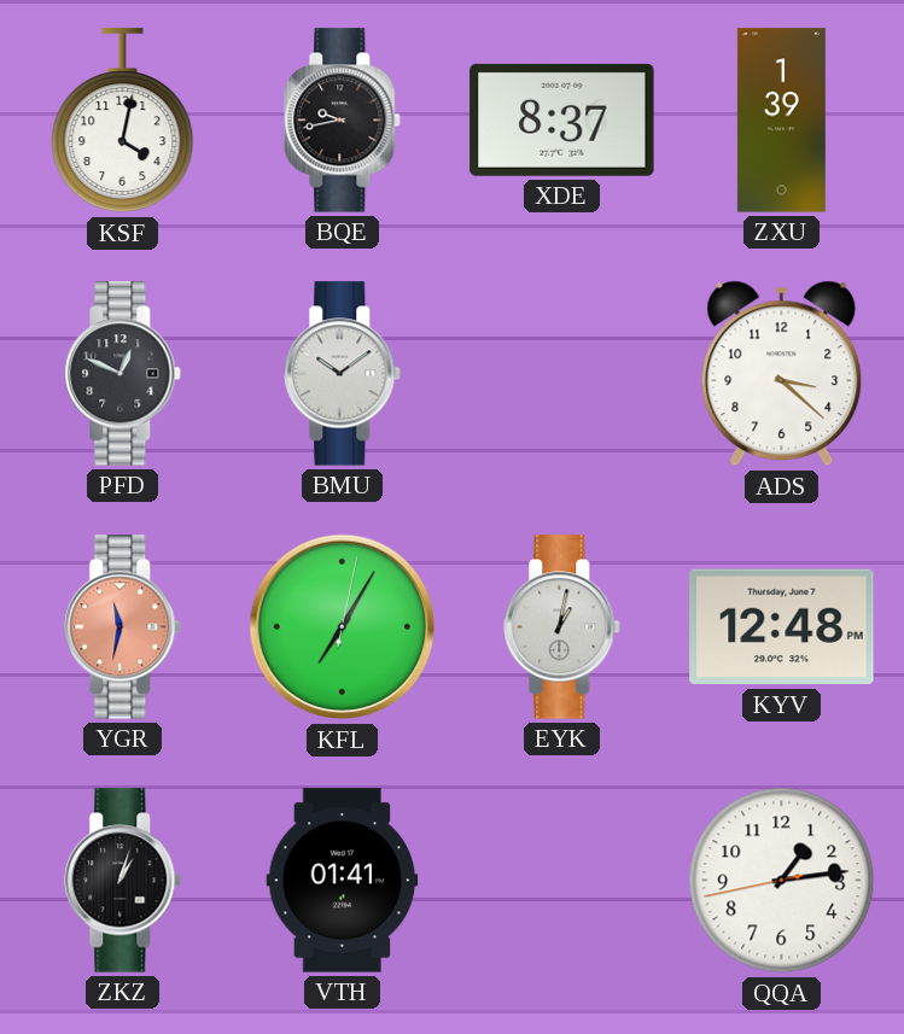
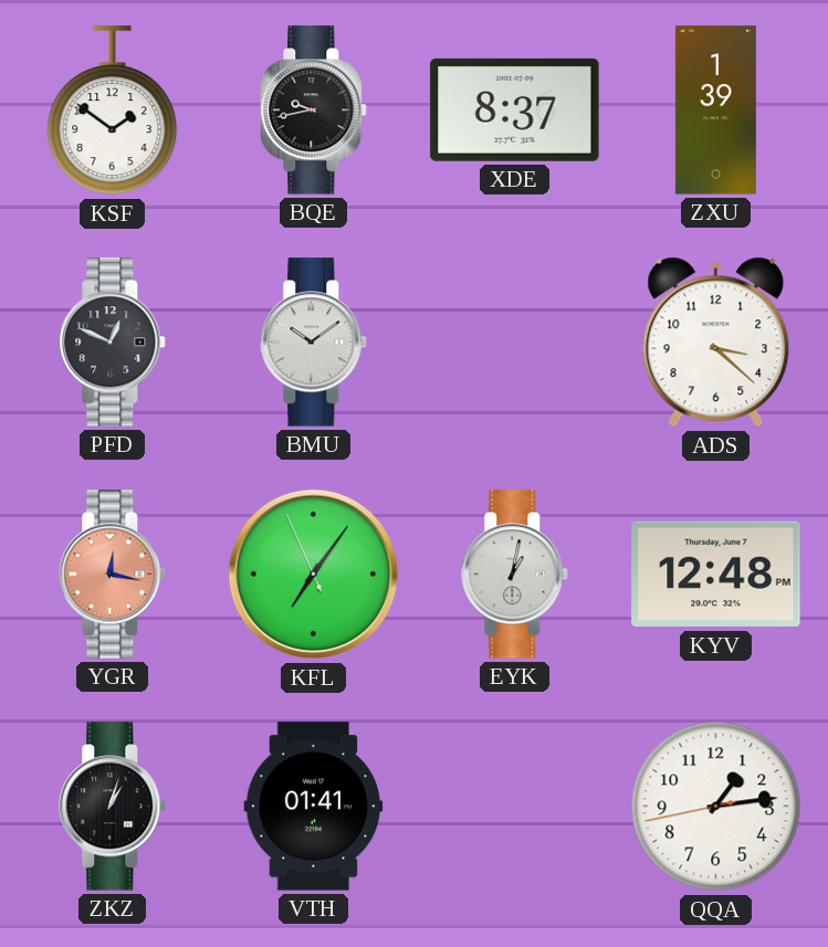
KSF: 4:02 -> 1:51 (113, 111)
YGR: 11:32 -> 12:17 (113, 575)
KFL: 7:05:02 -> 7:05:56 (314, 575)
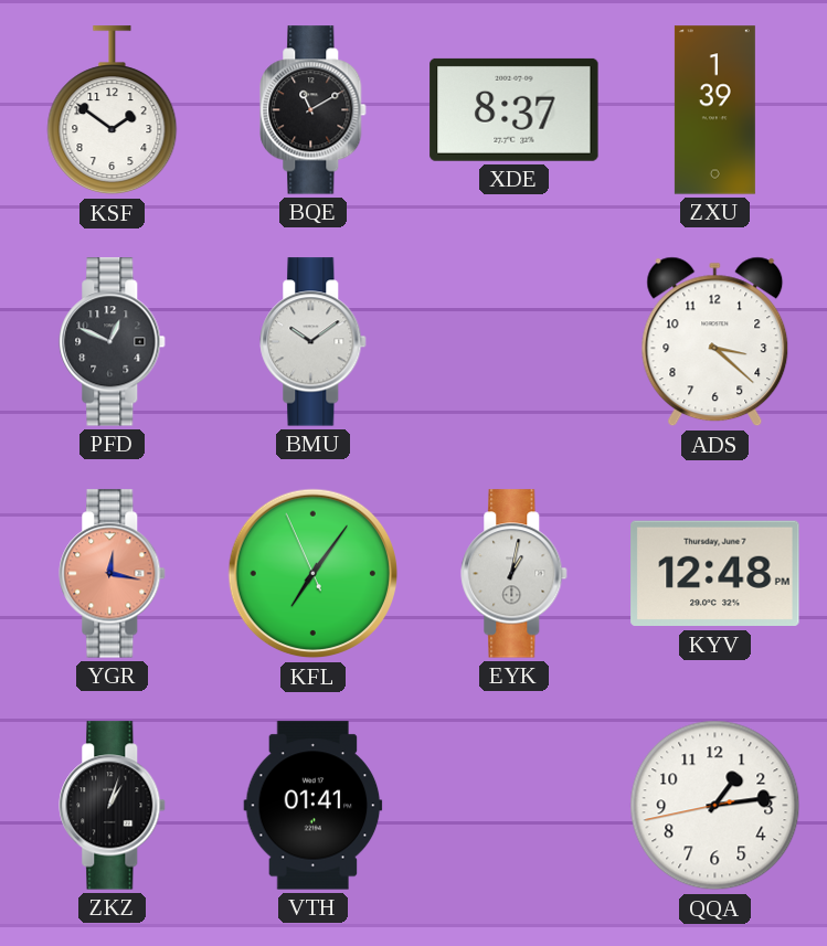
BQE: 9:43 -> 11:10 (314, 110)
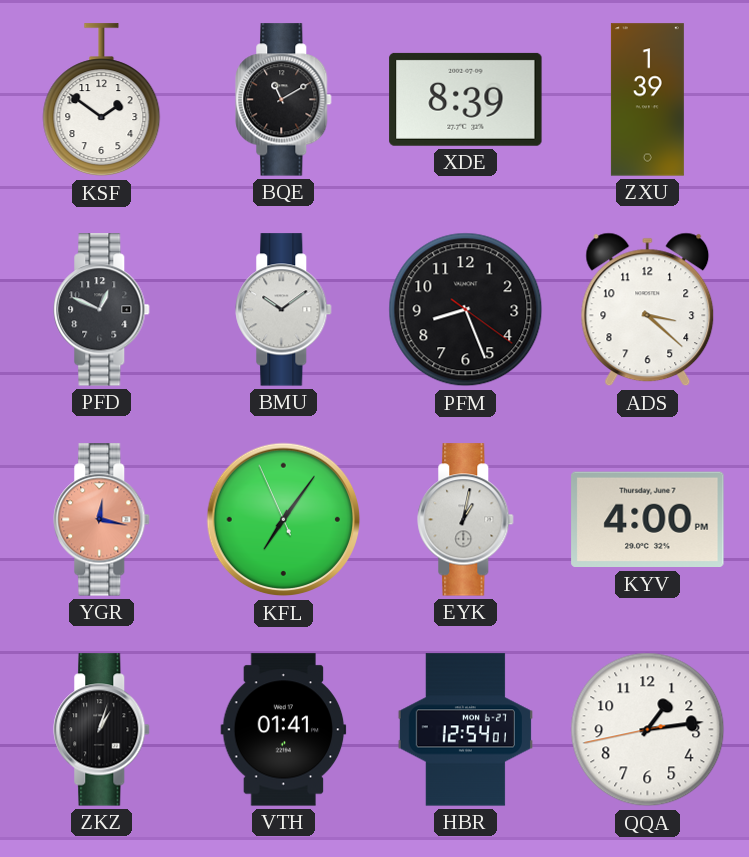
XDE: 8:37 -> 8:39 (466, 99)
PFM: none -> 8:26 (466, 310)
KYV: 12:48 -> 4:00 (648, 520)
HBR: none -> 12:54 (465, 730)
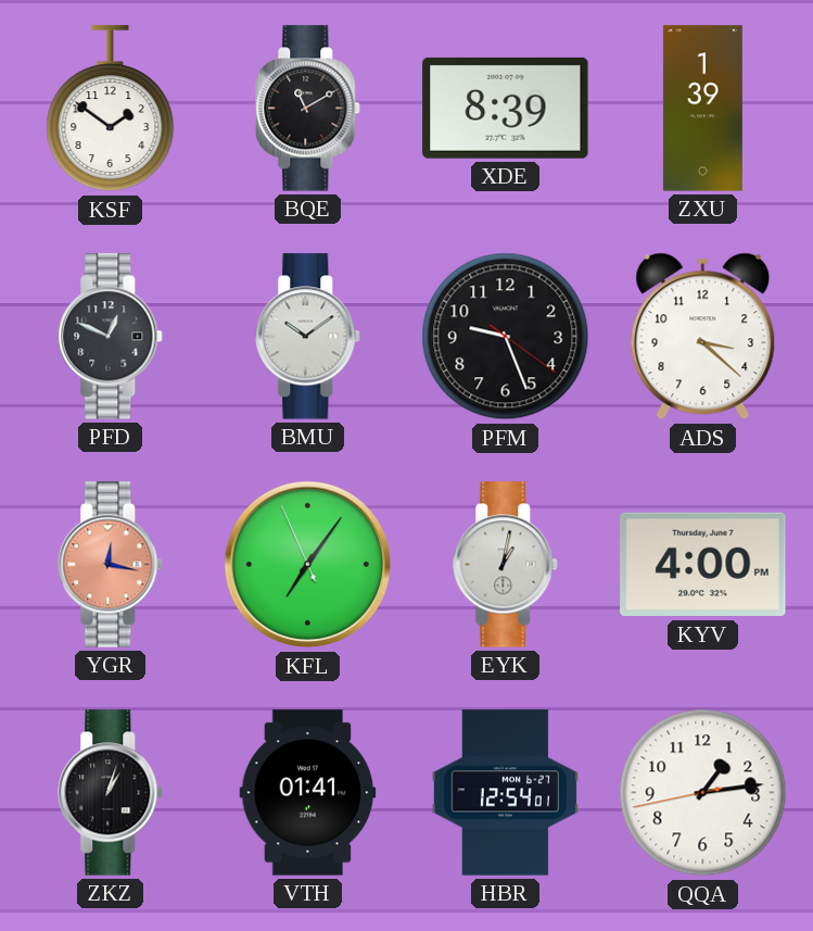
PFM: 8:26 -> 9:26 (506, 337)
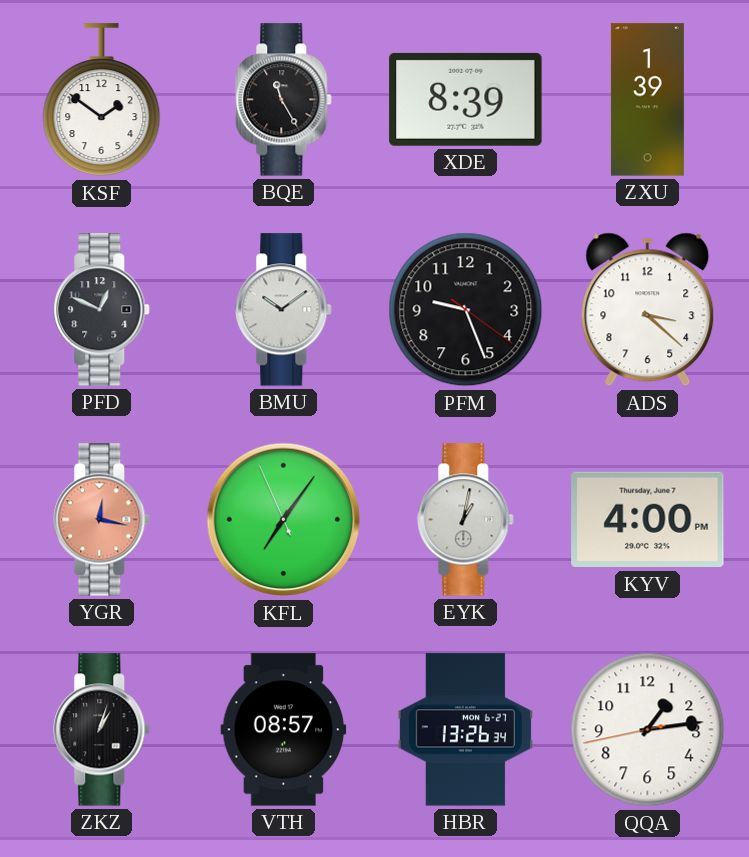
BQE: 11:10 -> 11:25 (284, 100)
VTH: 01:41 -> 08:57 (284, 730)
HBR: 12:54 -> 13:26 (465, 730)
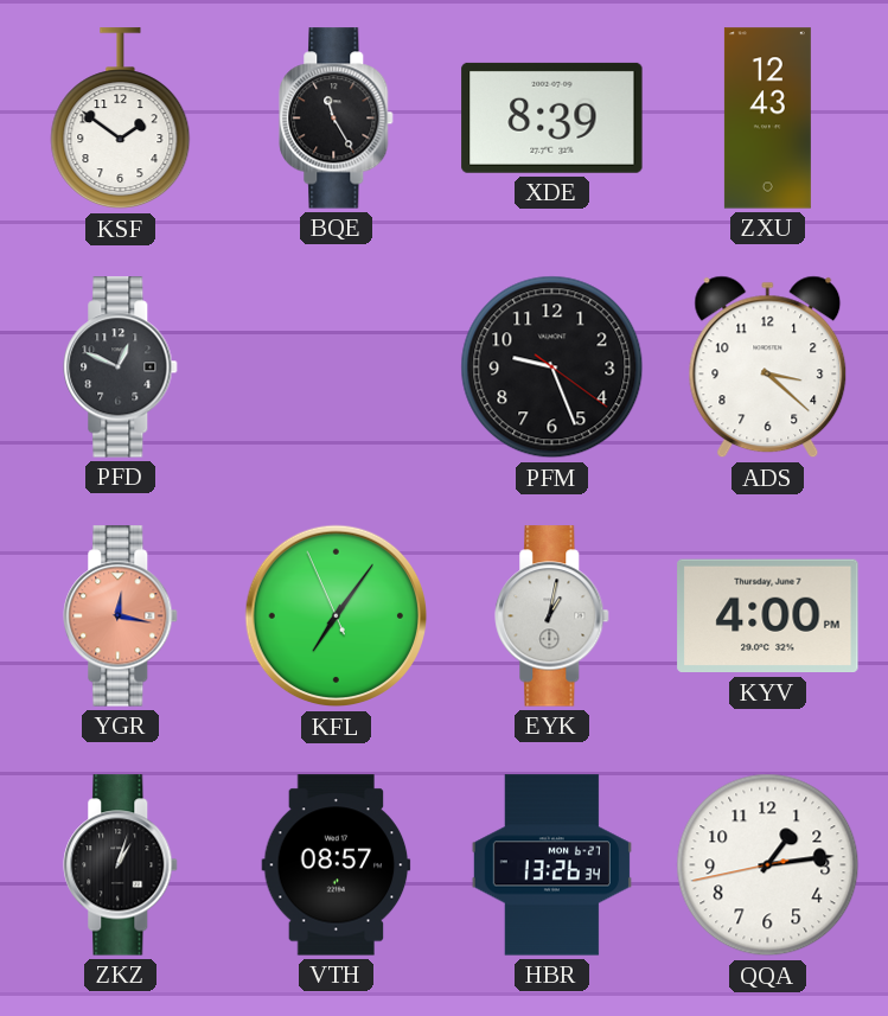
ZXU: 1:39 -> 12:43 (767, 119)
BMU: 10:09 -> none (284, 310)
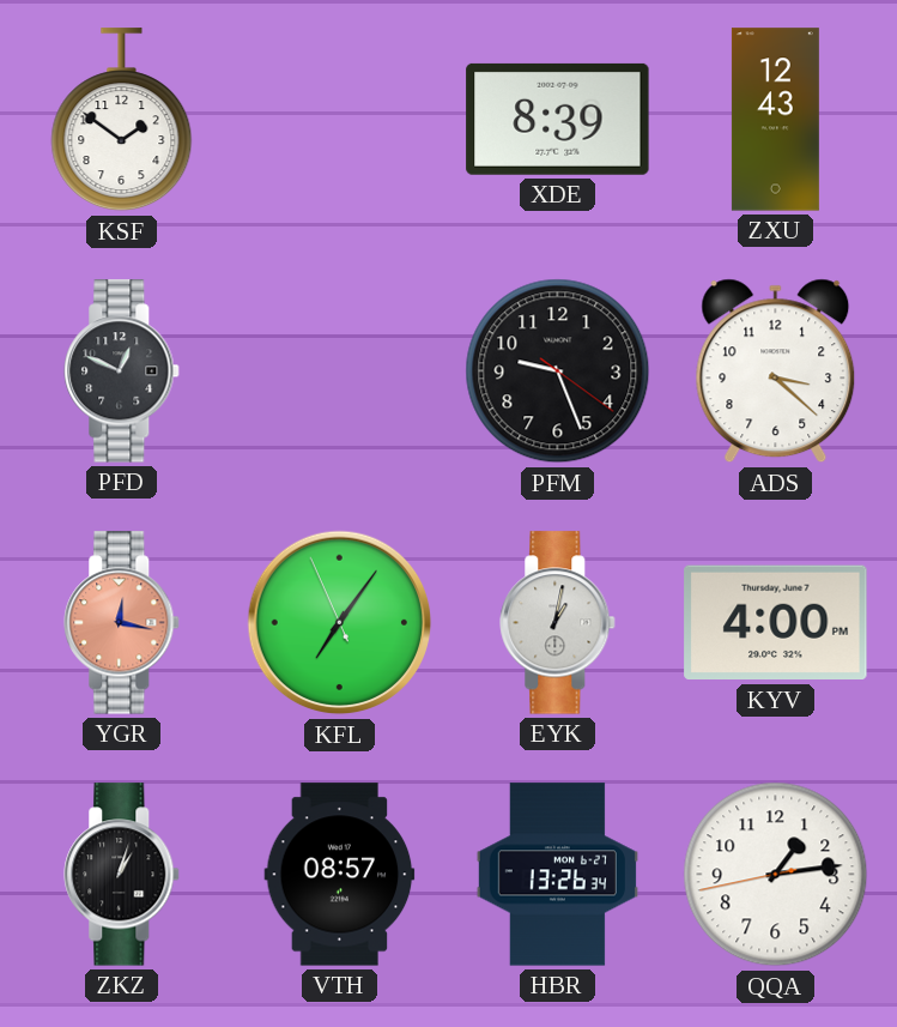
BQE: 11:25 -> none (337, 119)
